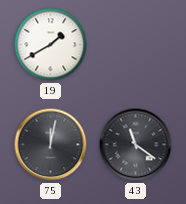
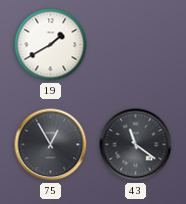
75: 12:02 -> 12:55 (51, 145)
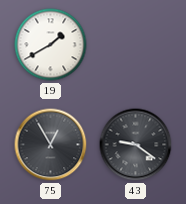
43: 11:21 -> 9:21 (136, 145)
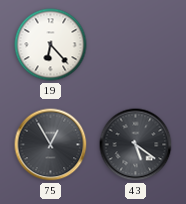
19: 1:40 -> 6:23 (51, 45)
43: 9:21 -> 5:21 (136, 145)
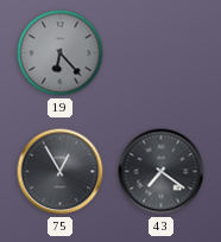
19 dial: white -> grey (61, 53)
43: 5:21 -> 7:21 (162, 172)
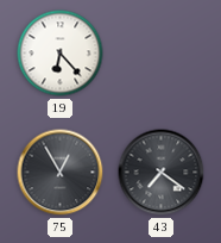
19 dial: grey -> white (61, 54)
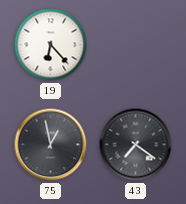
75: 12:55 -> 12:58 (51, 145)
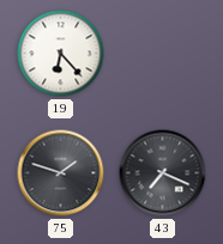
75: 12:58 -> 1:48 (61, 173)
43: 7:21 -> 7:19 (163, 173)
